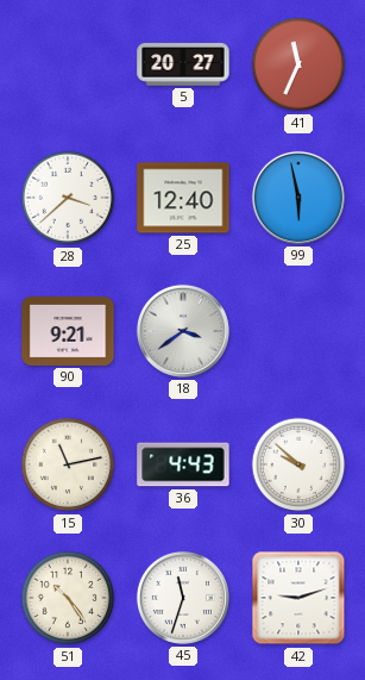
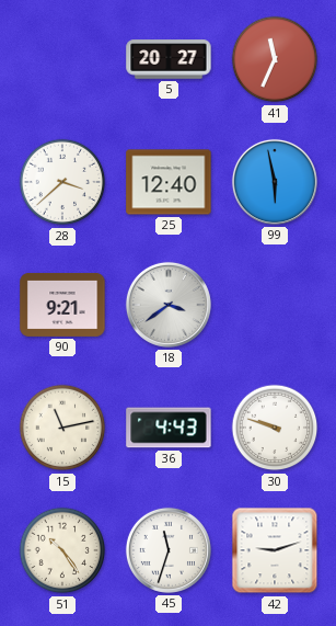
30: 9:52 -> 9:48 (275, 428)
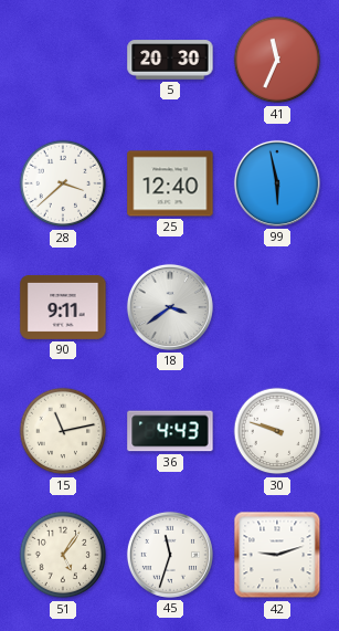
5: 20:27 -> 20:30 (170, 60)
90: 9:21 -> 9:11 (63, 307)
51: 10:24 -> 5:06 (63, 555)
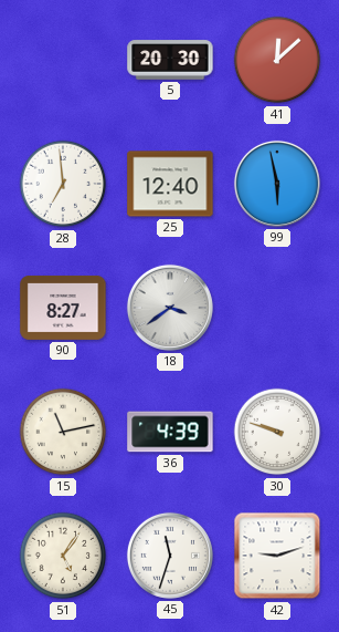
41: 11:34 -> 12:08 (277, 60)
28: 3:38 -> 6:59 (63, 184)
90: 9:11 -> 8:27 (63, 308)
36: 4:43 -> 4:39 (170, 432)
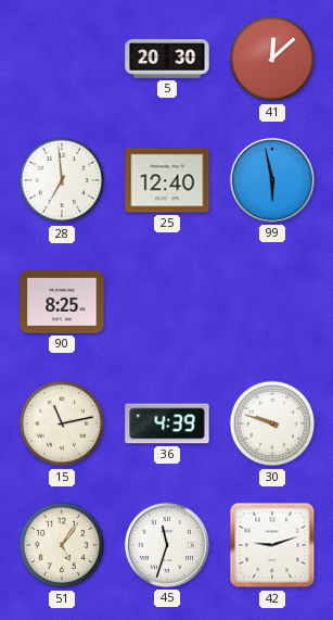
90: 8:27 -> 8:25 (62, 302)
18: 3:39 -> none (170, 308)
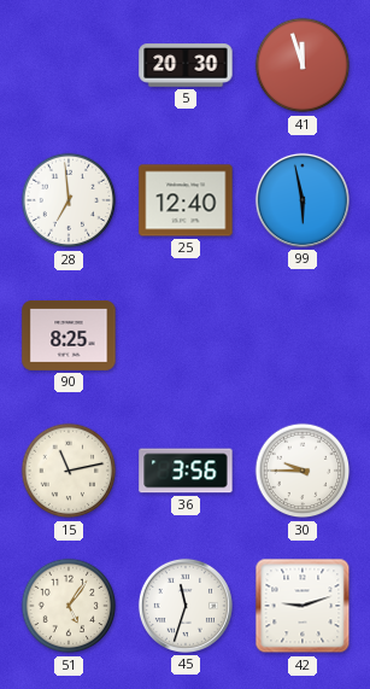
41: 12:08 -> 11:57 (303, 65)
36: 4:39 -> 3:56 (186, 471)
30: 9:48 -> 9:45 (303, 471)
